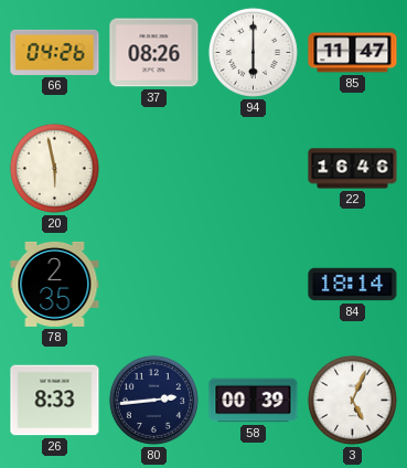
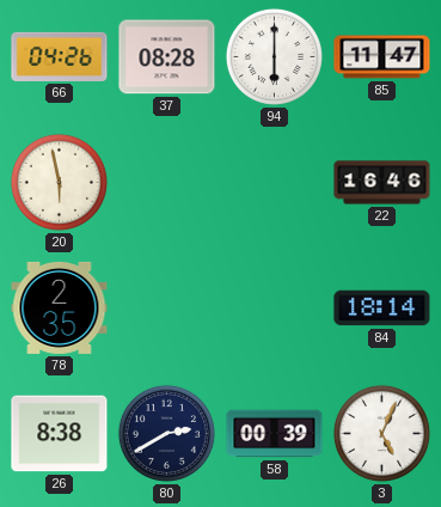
37: 08:26 -> 08:28 (167, 57)
26: 8:33 -> 8:38 (60, 434)
80: 2:44 -> 2:40 (166, 433)
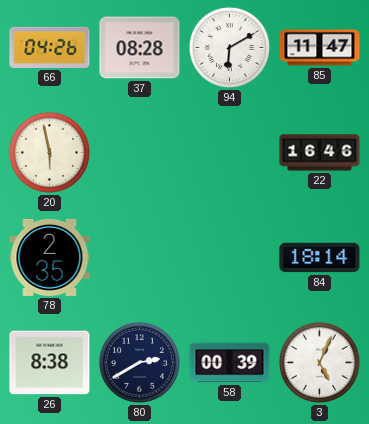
94: 6:00 -> 6:10 (229, 47)
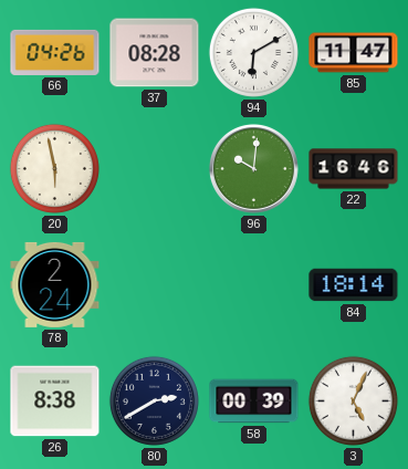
96: none -> 10:01 (253, 168)
78: 2:35 -> 2:24 (55, 284)
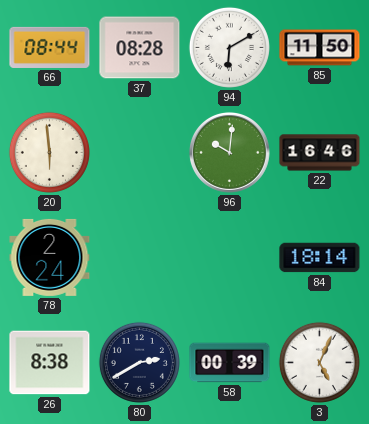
66: 04:26 -> 08:44 (50, 47)
85: 11:47 -> 11:50 (320, 48)
20: 5:58 -> 5:59 (49, 152)
